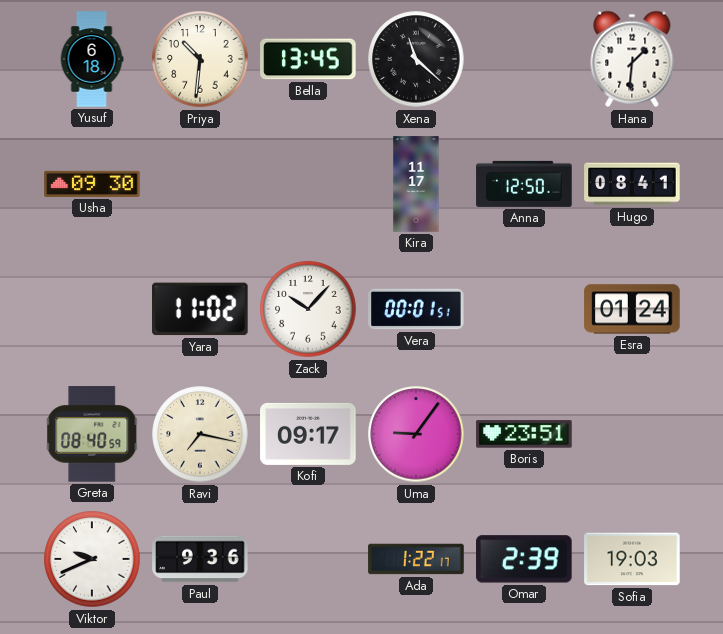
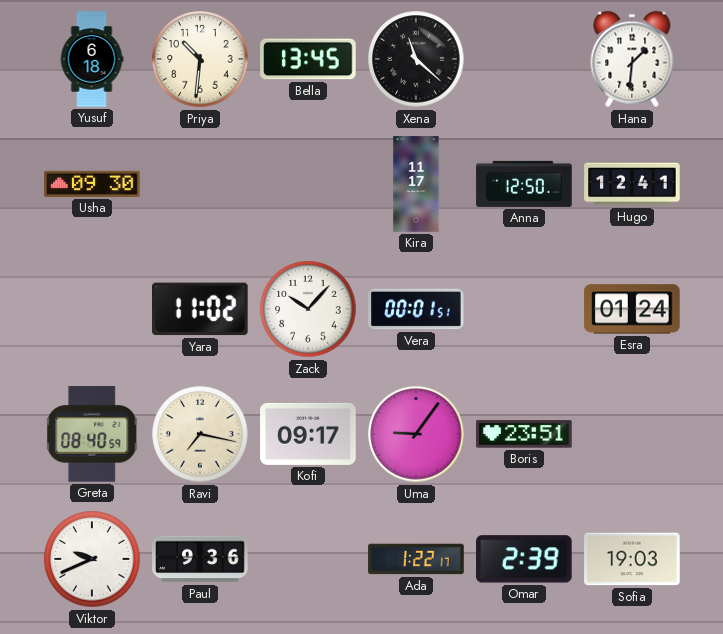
Hugo: 08:41 -> 12:41 (632, 184)
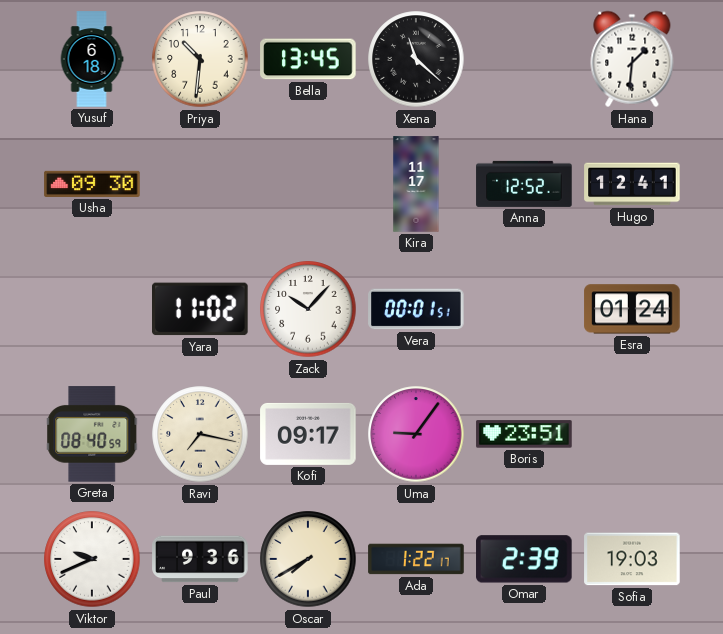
Anna: 12:50 -> 12:52 (524, 184)
Oscar: none -> 7:40 (308, 559)
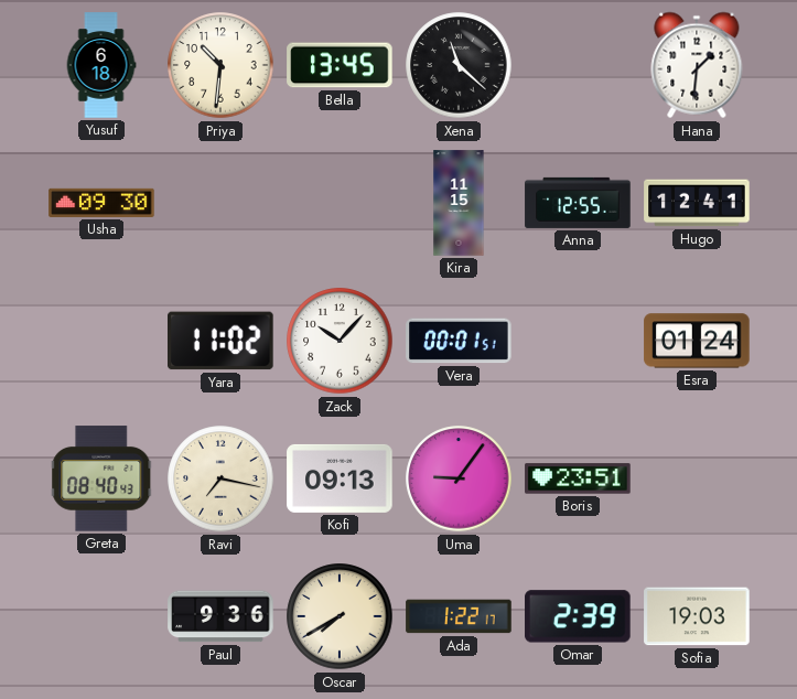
Kira: 11:17 -> 11:15 (459, 203)
Anna: 12:52 -> 12:55 (578, 203)
Greta: 08:40:59 -> 08:40:43 (103, 478)
Kofi: 09:17 -> 09:13 (340, 478)
Viktor: 9:41 -> none (92, 559)
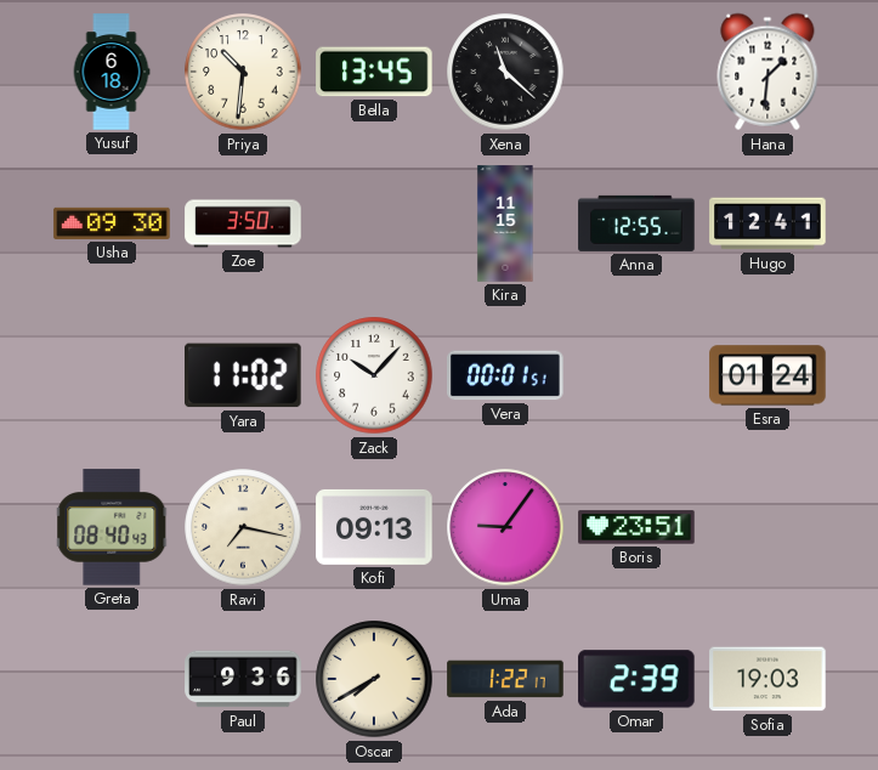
Zoe: none -> 3:50 (243, 223)
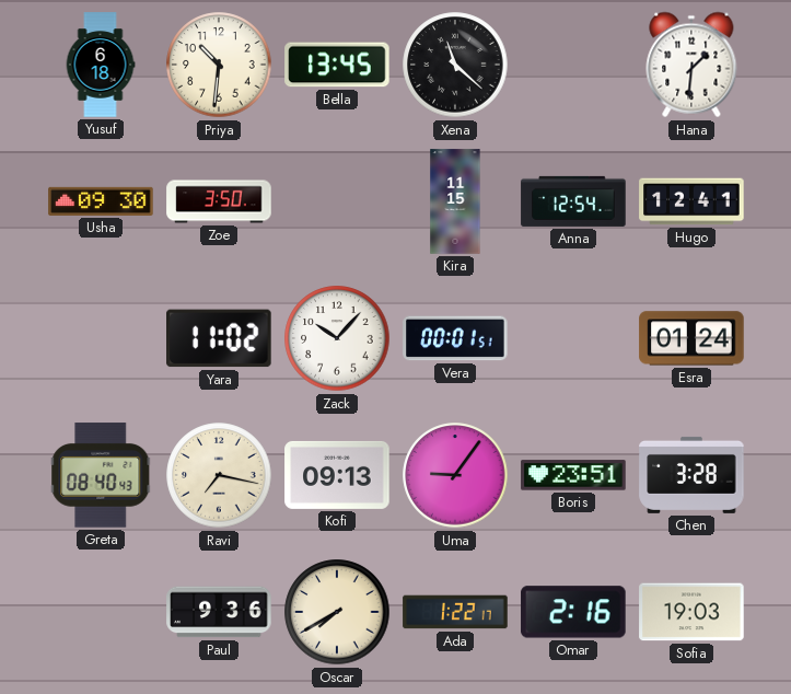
Anna: 12:55 -> 12:54 (573, 201)
Chen: none -> 3:28 (691, 475)
Omar: 2:39 -> 2:16 (573, 612)
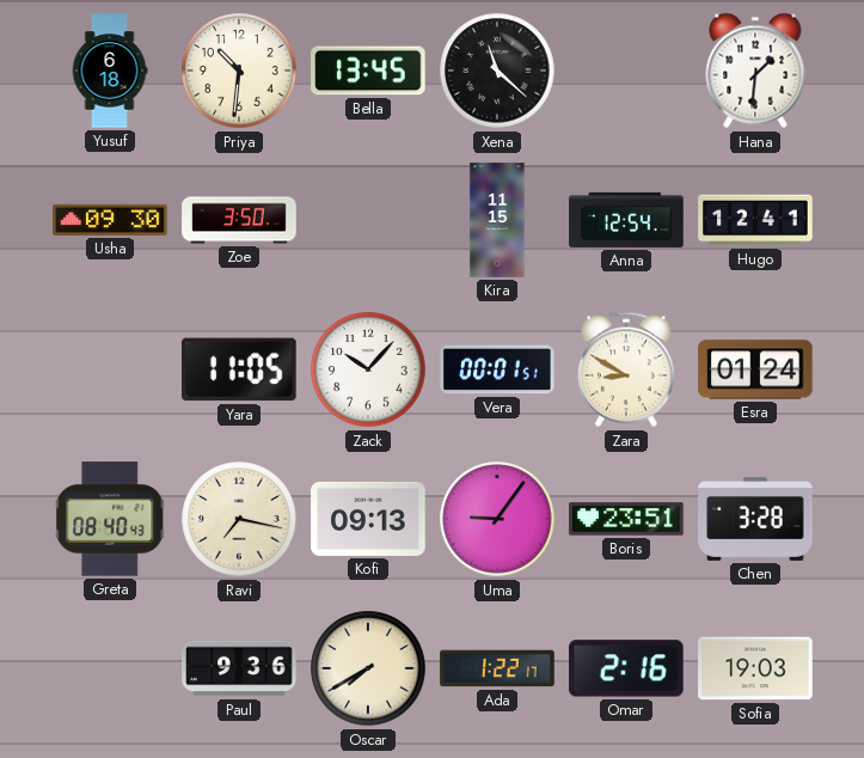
Yara: 11:02 -> 11:05 (239, 369)
Zara: none -> 8:50 (626, 369)
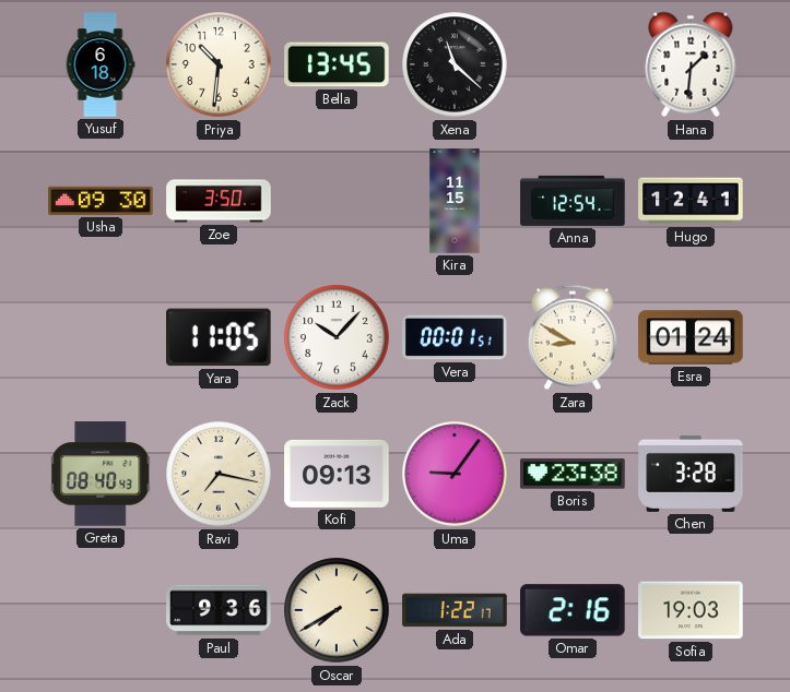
Boris: 23:51 -> 23:38 (573, 474)
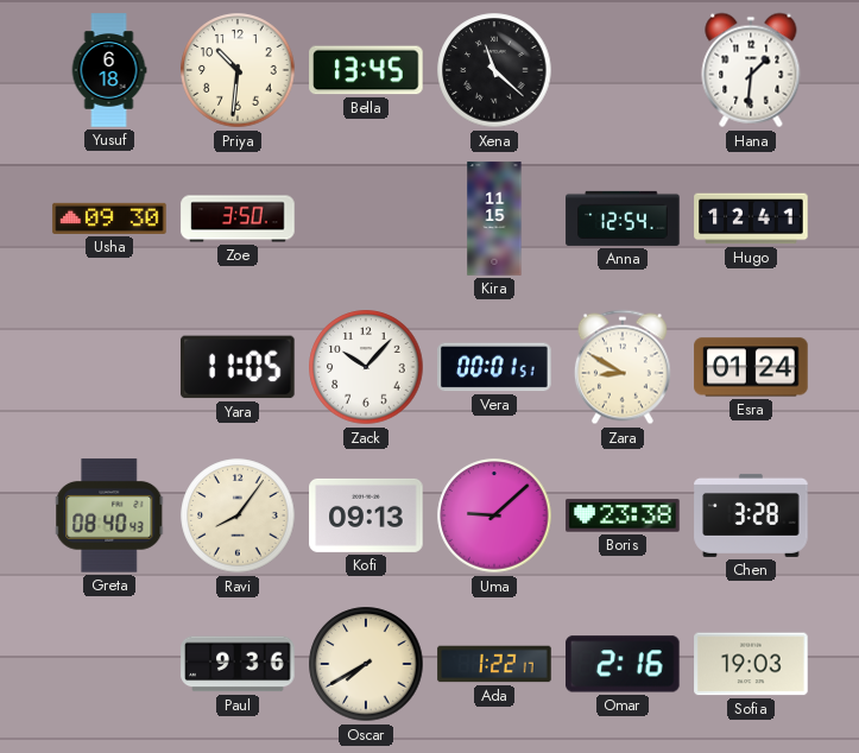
Ravi: 7:17 -> 8:06 (238, 515)
Uma: 9:06 -> 9:08 (494, 515)
